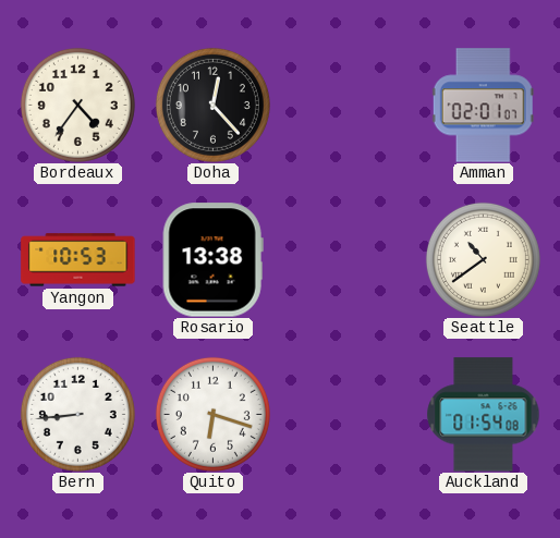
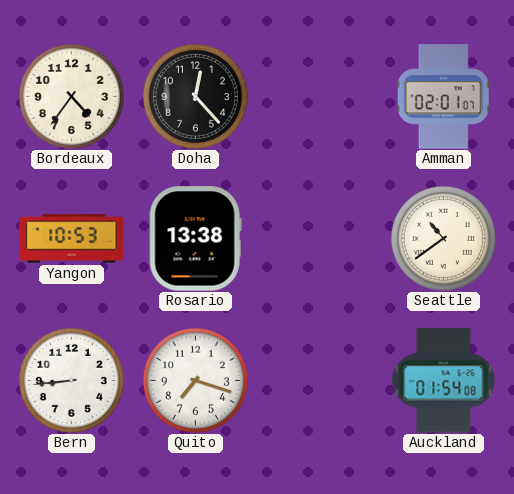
Quito: 6:18 -> 7:18 (195, 380)
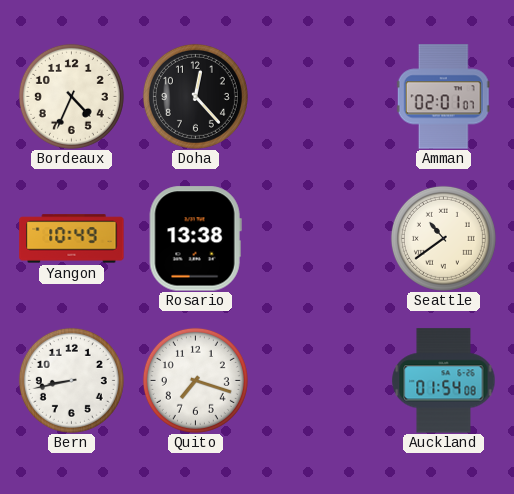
Bordeaux: 4:36 -> 4:34 (71, 96)
Yangon: 10:53 -> 10:49 (72, 239)
Bern: 8:44 -> 8:43 (71, 380)
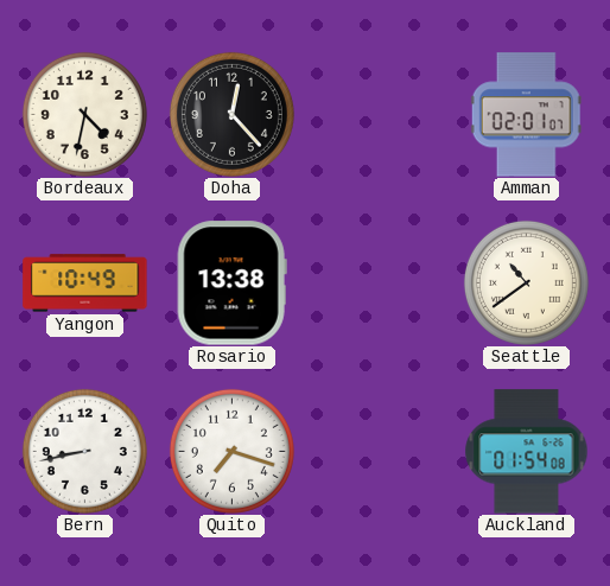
Bordeaux: 4:34 -> 4:32 (84, 114)
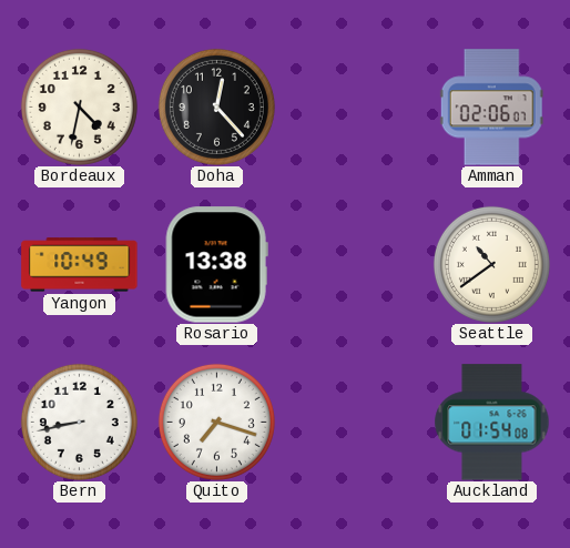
Amman: 02:01 -> 02:06 (491, 108)
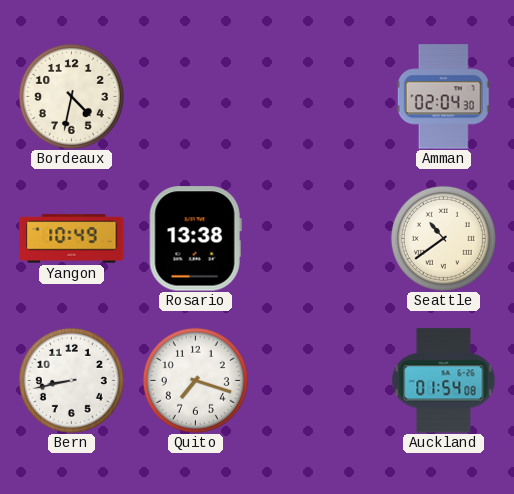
Doha: 12:23 -> none (216, 106)
Amman: 02:06 -> 02:04 (443, 97)
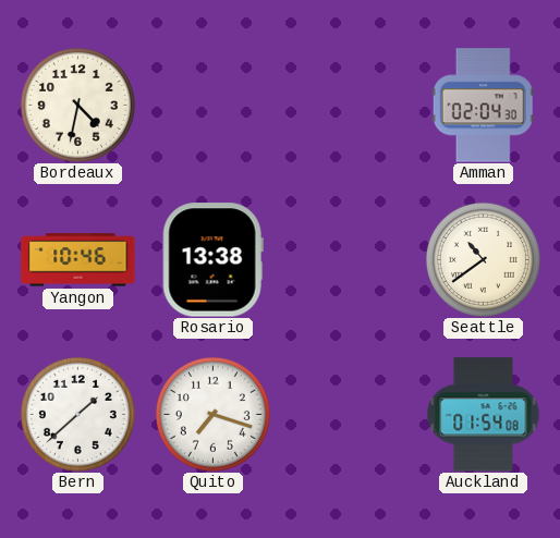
Yangon: 10:49 -> 10:46 (78, 260)
Bern: 8:43 -> 1:38 (77, 414)
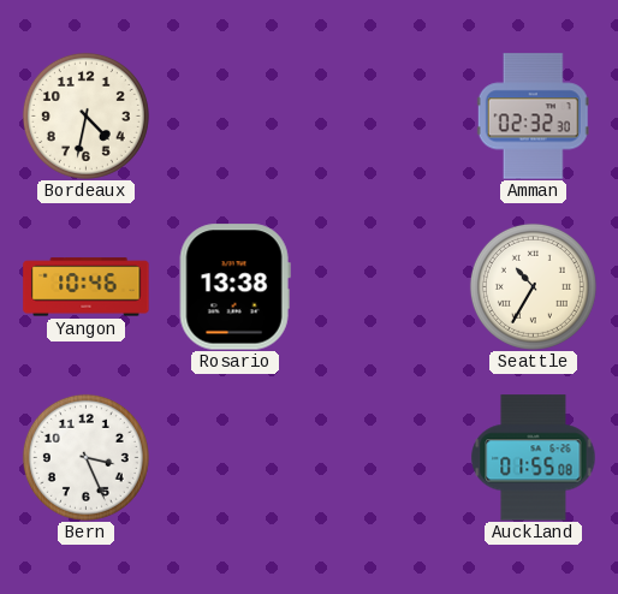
Amman: 02:04 -> 02:32 (533, 117)
Seattle: 10:39 -> 10:35 (533, 286)
Bern: 1:38 -> 3:26 (85, 457)
Quito: 7:18 -> none (212, 414)
Auckland: 01:54 -> 01:55 (534, 458)
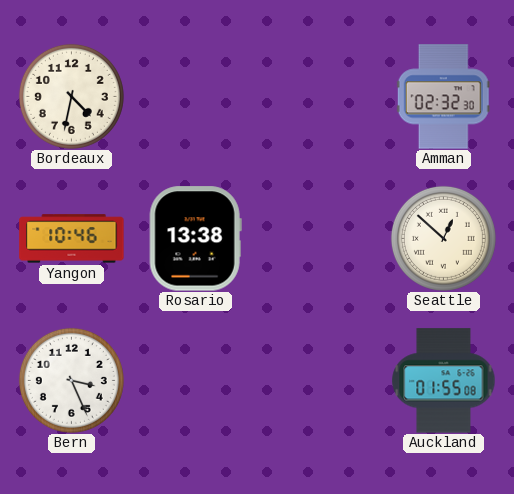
Seattle: 10:35 -> 12:52 (443, 238)
